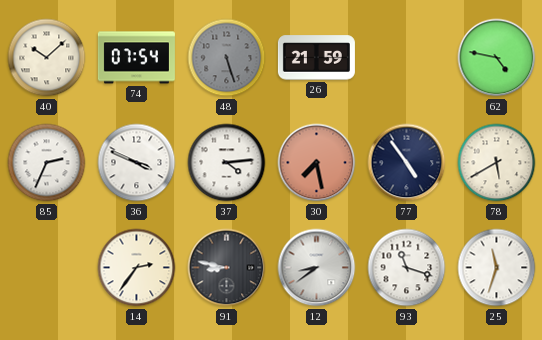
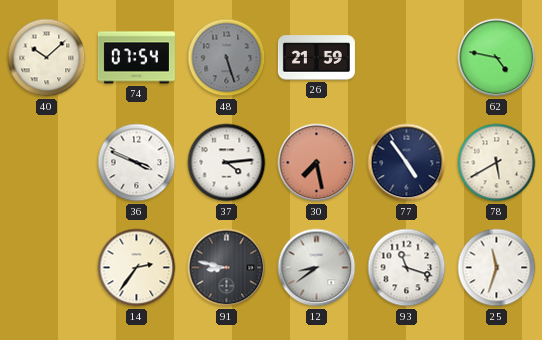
85: 2:34 -> none (47, 163)
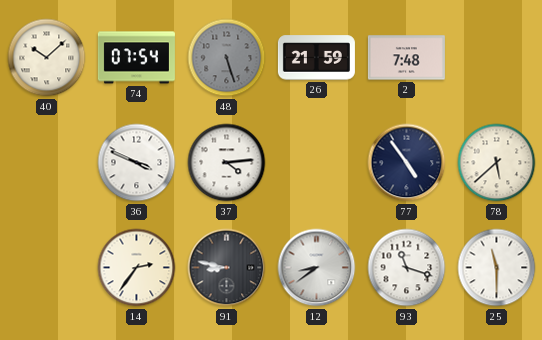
2: none -> 7:48 (406, 58)
62: 4:47 -> none (497, 58)
30: 7:28 -> none (317, 163)
78: 5:40 -> 5:38 (497, 163)
25: 11:33 -> 11:30 (497, 268)
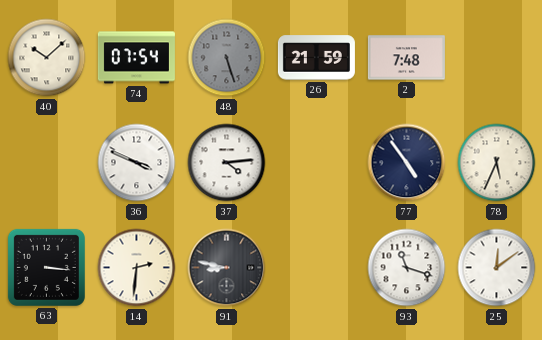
78: 5:38 -> 5:34 (497, 163)
63: none -> 3:16 (46, 267)
14: 2:36 -> 2:31 (137, 268)
12: 8:39 -> none (317, 268)
25: 11:30 -> 12:09 (497, 268)
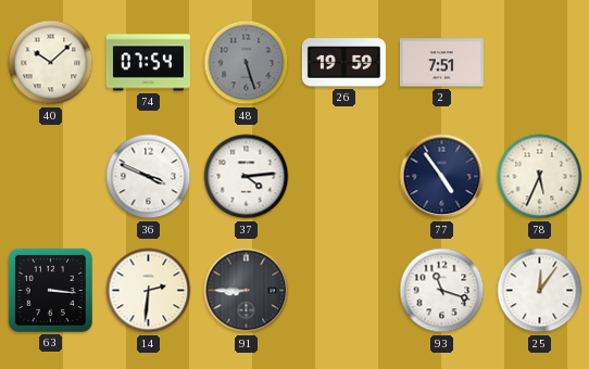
26: 21:59 -> 19:59 (343, 63)
2: 7:48 -> 7:51 (441, 63)
91: 8:47 -> 8:45 (247, 291)
25: 12:09 -> 12:06 (540, 291)
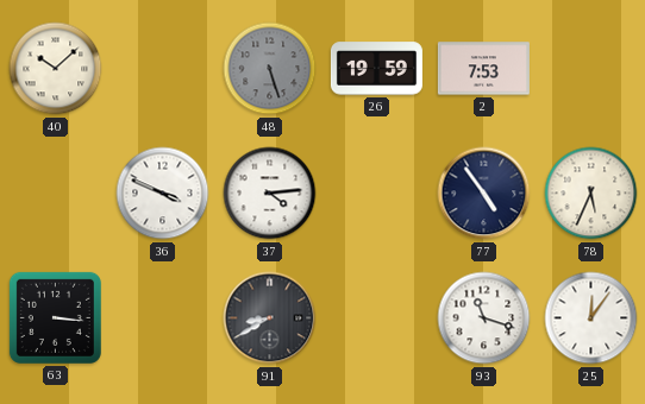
74: 07:54 -> none (148, 63)
2: 7:51 -> 7:53 (483, 69)
14: 2:31 -> none (149, 291)
91: 8:45 -> 8:40 (270, 318)
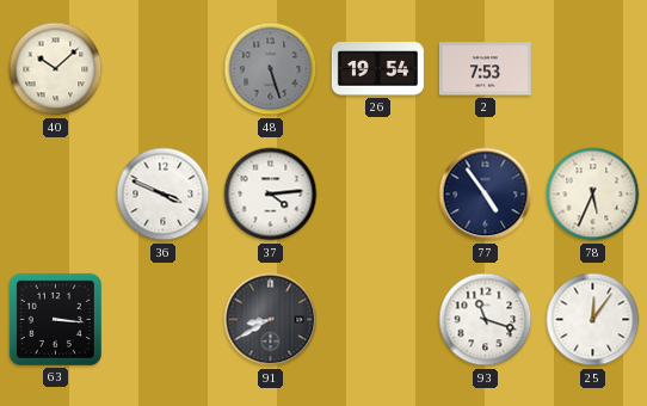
26: 19:59 -> 19:54 (377, 69)
